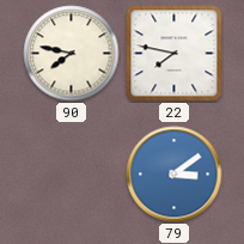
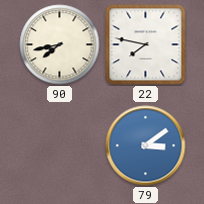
90: 7:47 -> 7:43 (60, 45)
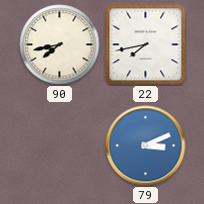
22: 7:47 -> 7:43 (146, 45)
79: 3:09 -> 3:11 (146, 146)
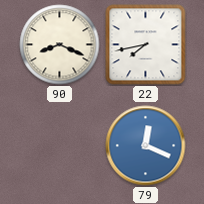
90: 7:43 -> 8:19 (60, 45)
79: 3:11 -> 12:19 (146, 146)
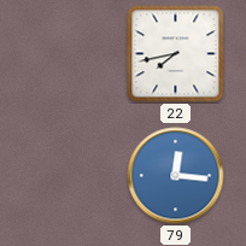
90: 8:19 -> none (60, 45)
79: 12:19 -> 12:16 (176, 176)
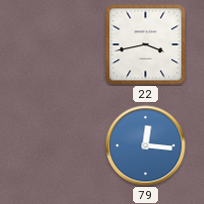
22: 7:43 -> 3:43 (146, 45)
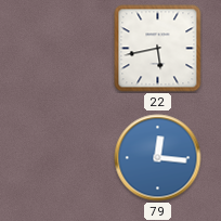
22: 3:43 -> 5:43 (158, 49)
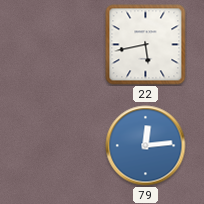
79: 12:16 -> 12:14 (146, 146)
